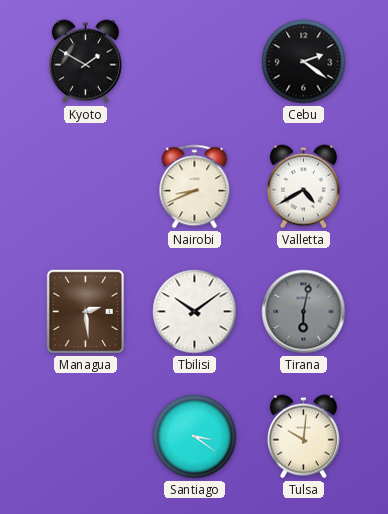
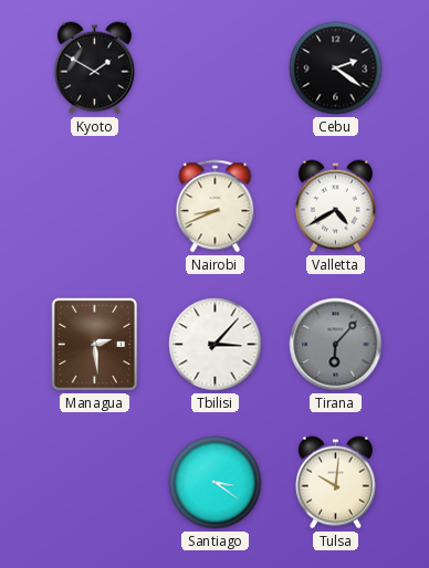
Tbilisi: 10:09 -> 3:07 (216, 345)
Tirana: 6:02 -> 6:07 (336, 345)
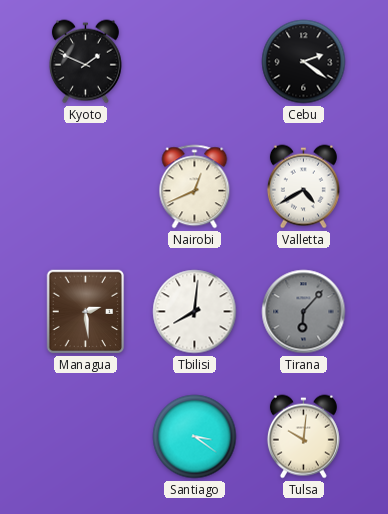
Kyoto: 1:50 -> 1:49 (85, 62)
Nairobi: 8:41 -> 12:41 (195, 187)
Tbilisi: 3:07 -> 8:01 (195, 312)
